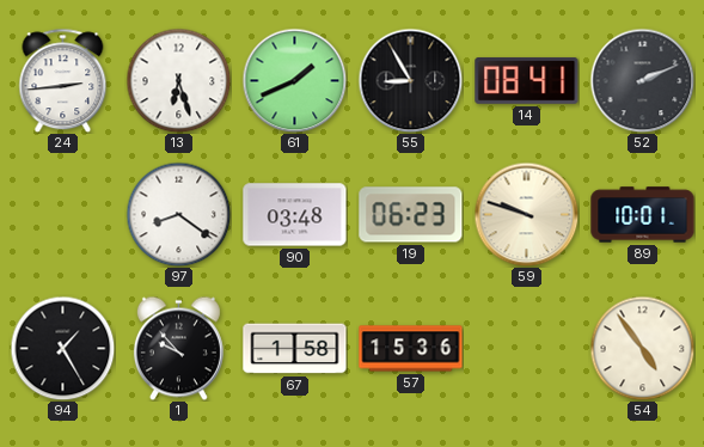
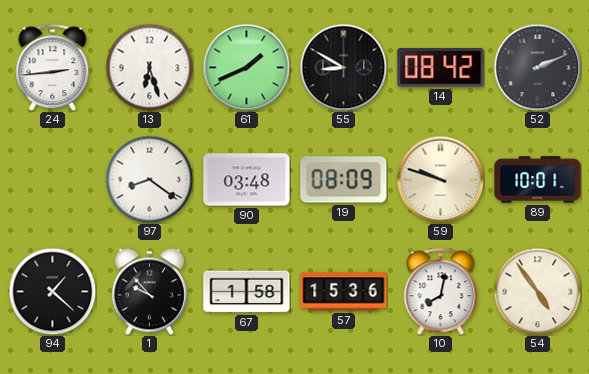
55: 8:55 -> 8:50 (343, 67)
14: 08:41 -> 08:42 (441, 67)
19: 06:23 -> 08:09 (344, 180)
94: 1:25 -> 1:22 (52, 291)
10: none -> 8:02 (441, 291)
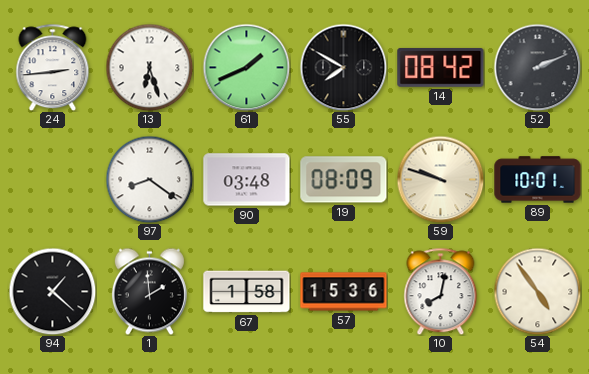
55: 8:50 -> 7:50 (343, 67)
1: 9:53 -> 1:59 (149, 291)
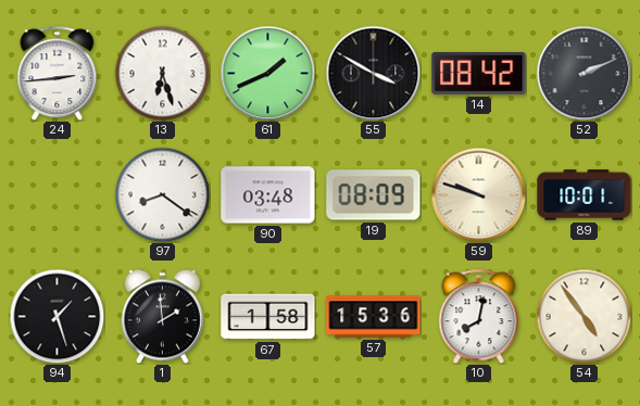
55: 7:50 -> 3:50 (373, 73)
94: 1:22 -> 1:27 (57, 316)
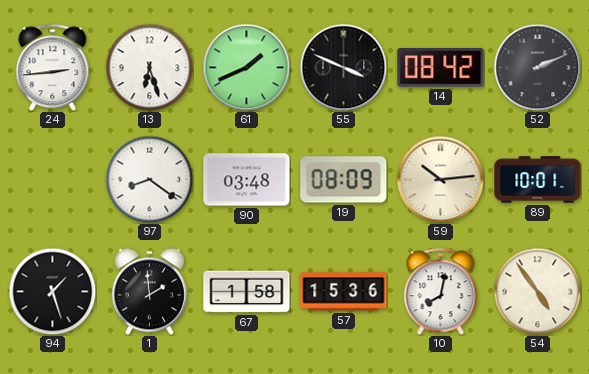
55: 3:50 -> 3:49 (343, 67)
59: 9:48 -> 10:14 (440, 179)
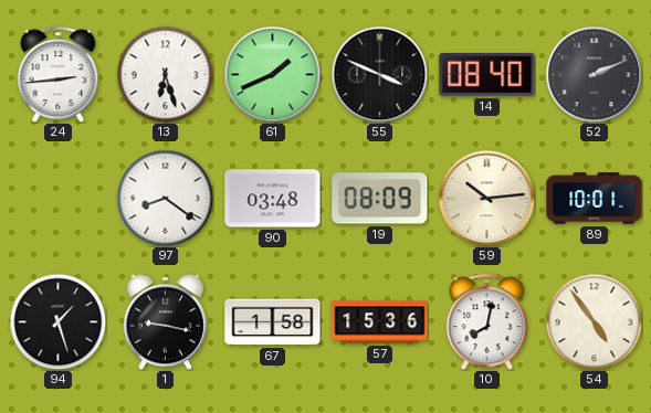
14: 08:42 -> 08:40 (487, 74)
1: 1:59 -> 9:17 (165, 321)
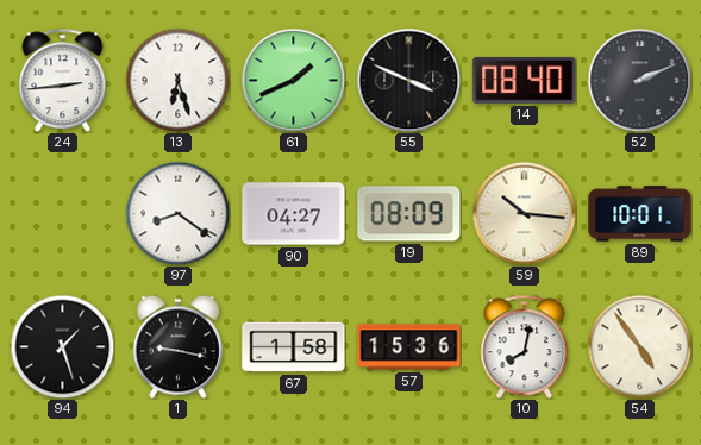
90: 03:48 -> 04:27 (294, 214)
59: 10:14 -> 10:16 (524, 213)
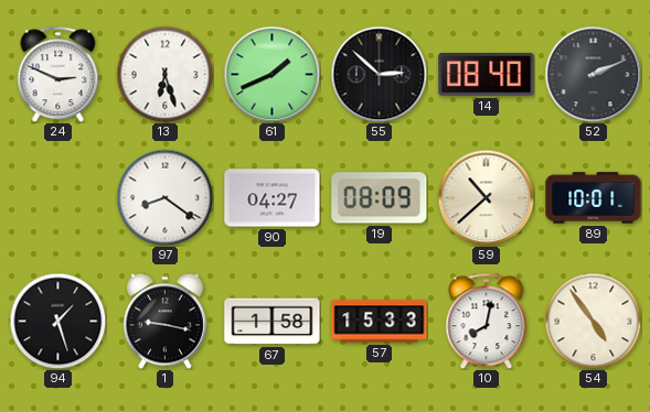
24: 2:44 -> 2:49 (58, 74)
55: 3:49 -> 2:52 (379, 74)
59: 10:16 -> 10:38 (486, 197)
57: 15:36 -> 15:33 (380, 322)
